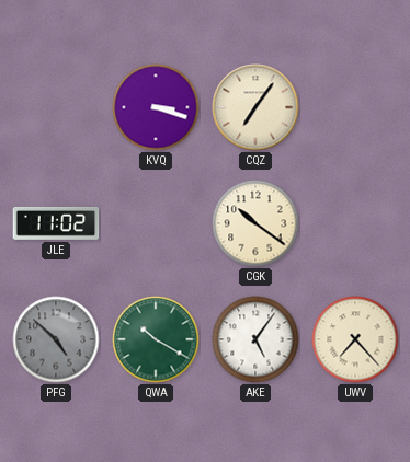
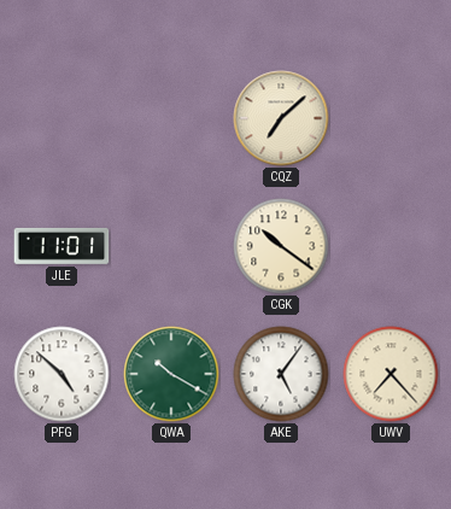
KVQ: 3:18 -> none (156, 107)
CQZ: 7:06 -> 7:08 (281, 118)
JLE: 11:02 -> 11:01 (61, 246)
PFG dial: grey -> white (61, 374)
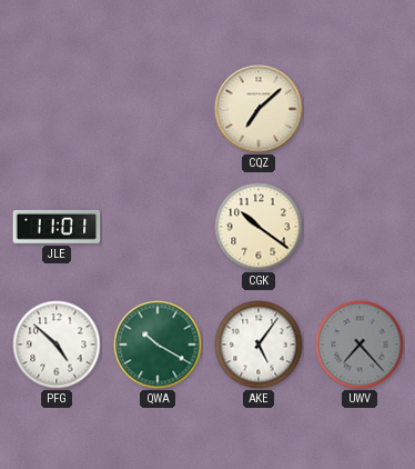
UWV dial: cream -> grey (360, 345)
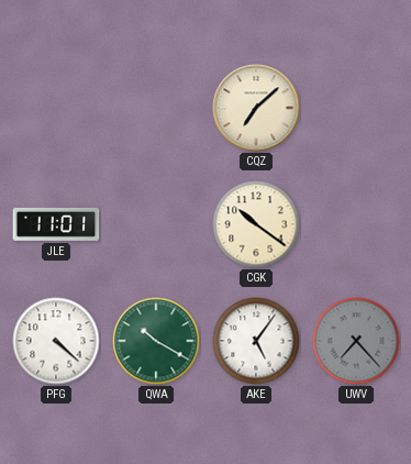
PFG: 4:52 -> 4:22 (56, 341)
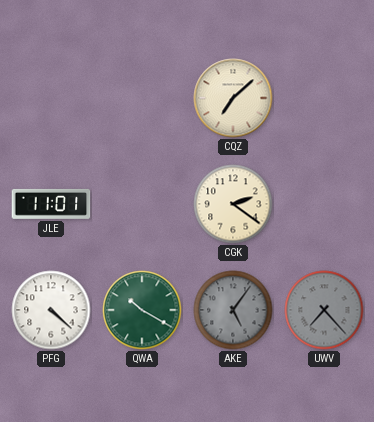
CGK: 10:21 -> 2:21 (233, 204)
AKE dial: white -> grey (233, 310)
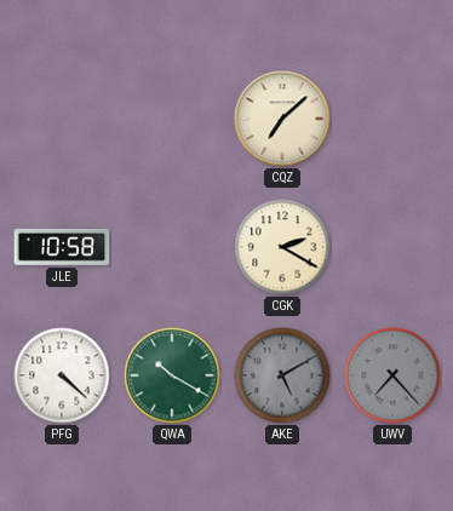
JLE: 11:01 -> 10:58 (62, 247)
CGK: 2:21 -> 2:20 (282, 247)
AKE: 5:06 -> 5:10 (282, 375)
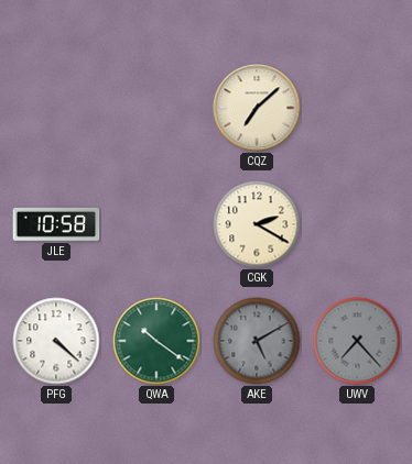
QWA: 10:20 -> 10:21 (156, 341)
